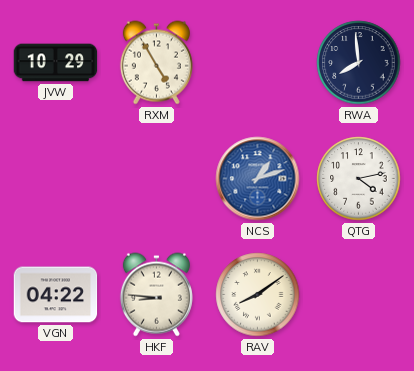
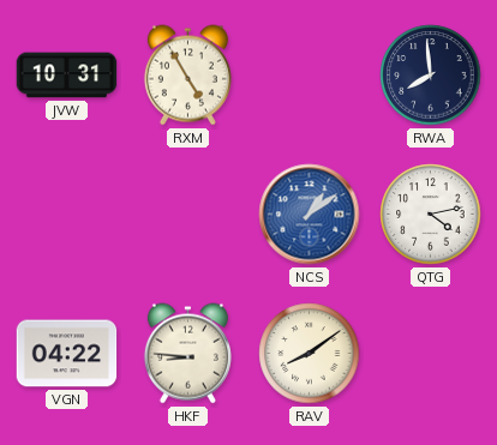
JVW: 10:29 -> 10:31 (67, 76)
NCS: 1:12 -> 1:09 (310, 215)
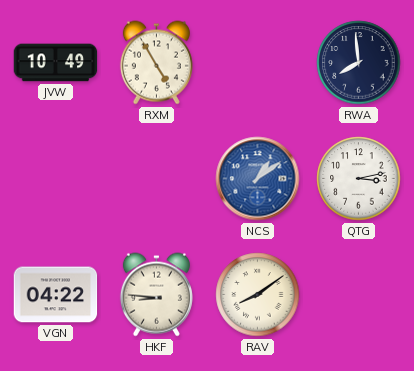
JVW: 10:31 -> 10:49 (56, 63)
QTG: 4:13 -> 3:13 (359, 179)
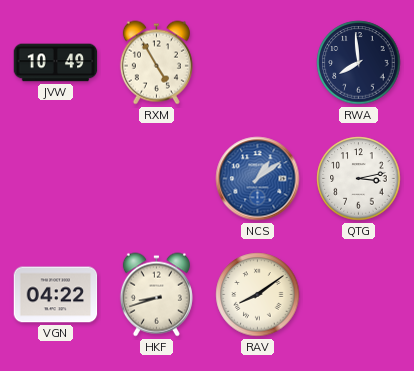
HKF: 8:46 -> 8:42 (156, 295)
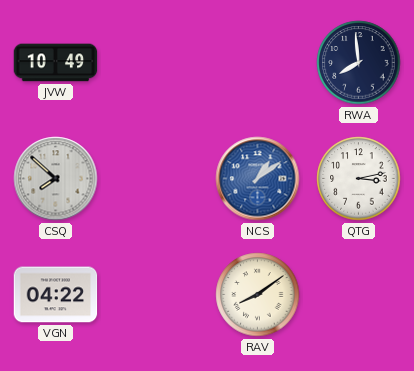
RXM: 4:55 -> none (156, 63)
CSQ: none -> 7:52 (56, 179)
HKF: 8:42 -> none (156, 295)
